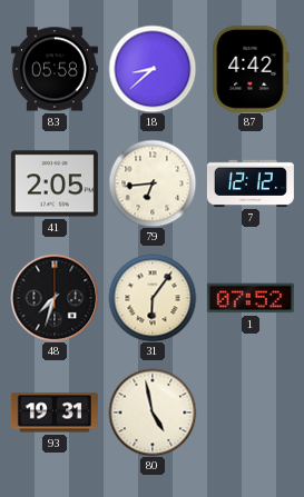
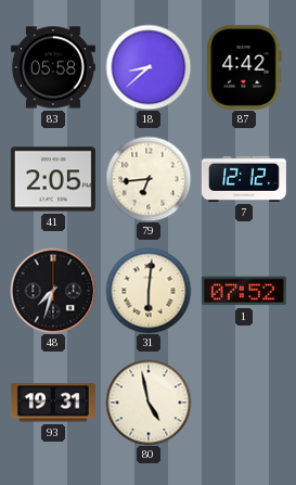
31: 6:06 -> 6:01 (149, 291)
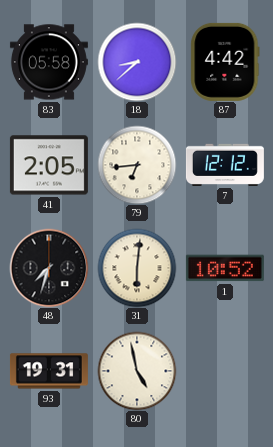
1: 07:52 -> 10:52 (225, 268)
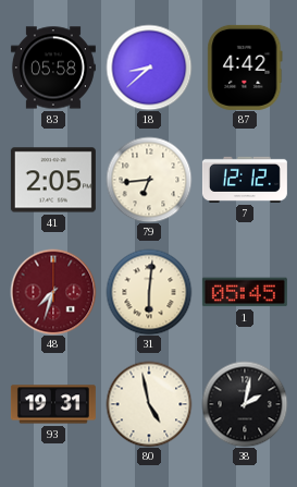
48 dial: black -> burgundy (53, 292)
1: 10:52 -> 05:45 (245, 292)
38: none -> 2:02 (245, 404)
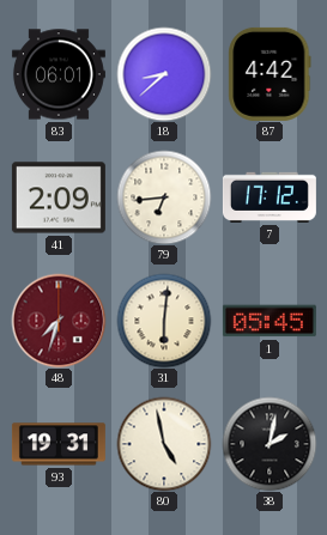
83: 05:58 -> 06:01 (59, 74)
41: 2:05 -> 2:09 (59, 197)
7: 12:12 -> 17:12 (270, 197)
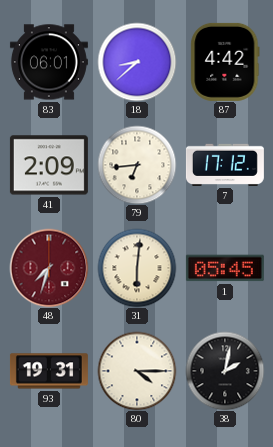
80: 4:58 -> 4:15 (137, 371)
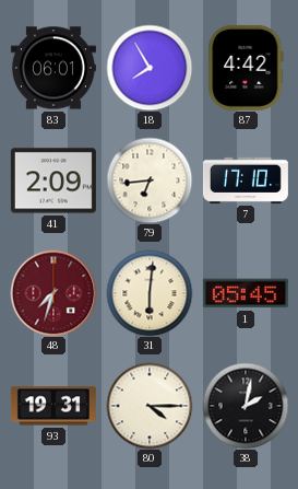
18: 8:38 -> 7:55 (150, 68)
7: 17:12 -> 17:10 (246, 181)
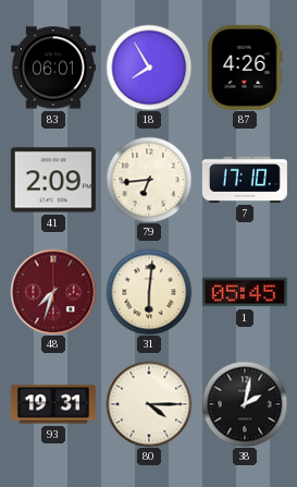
87: 4:42 -> 4:26 (245, 68)
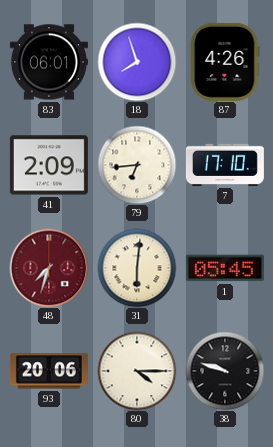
18: 7:55 -> 7:57 (137, 62)
93: 19:31 -> 20:06 (49, 371)
38: 2:02 -> 9:48 (225, 371)
